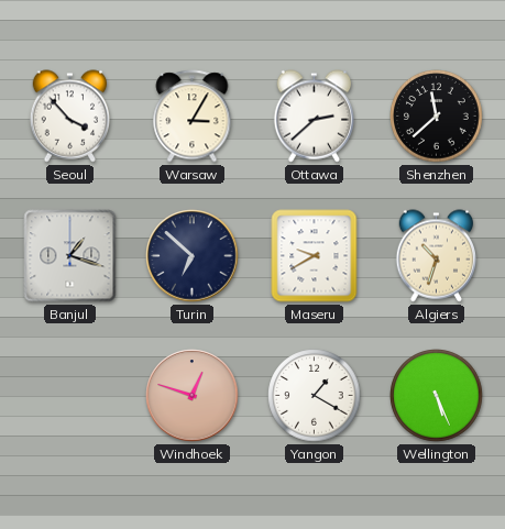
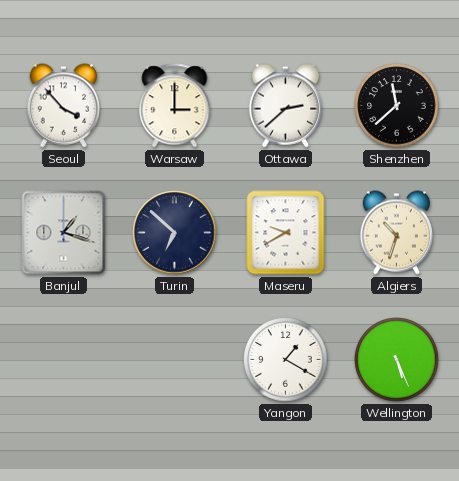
Warsaw: 3:05 -> 3:00 (175, 106)
Windhoek: 12:48 -> none (193, 396)
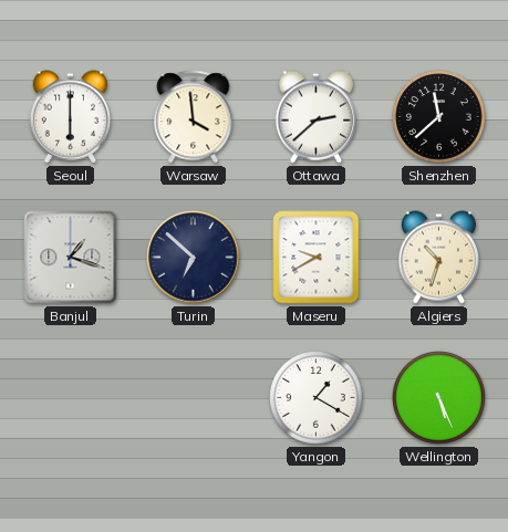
Seoul: 3:53 -> 6:00 (71, 117)
Warsaw: 3:00 -> 3:59 (194, 117)
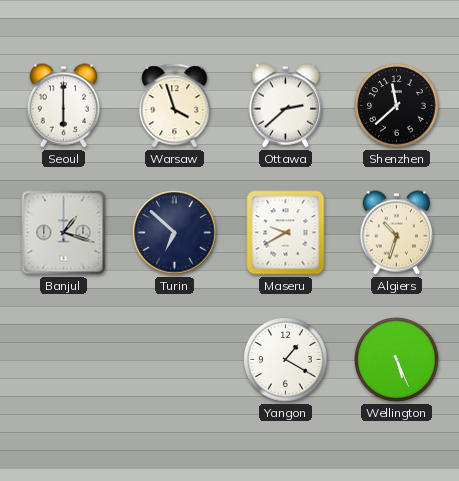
Warsaw: 3:59 -> 3:57 (175, 106)
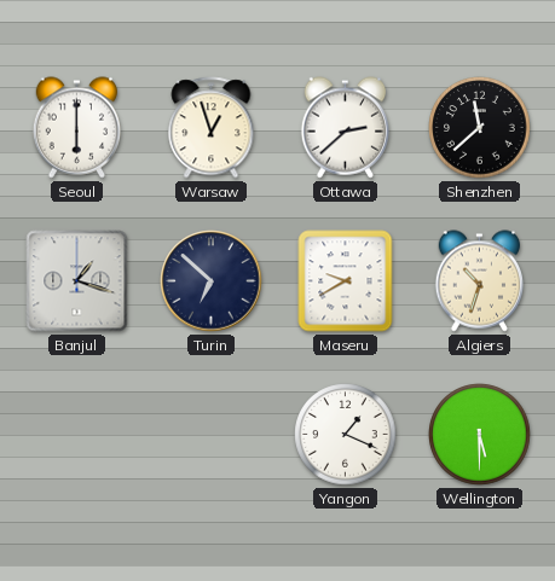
Warsaw: 3:57 -> 12:57 (212, 128)
Yangon: 1:20 -> 1:19 (346, 435)
Wellington: 5:26 -> 5:30 (480, 435)
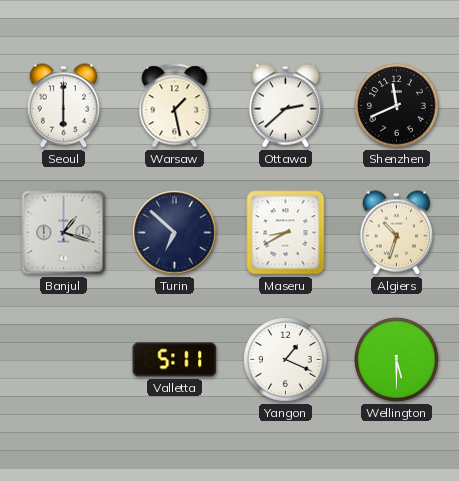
Warsaw: 12:57 -> 1:28 (175, 106)
Shenzhen: 11:38 -> 11:41 (397, 106)
Maseru: 9:40 -> 8:40 (286, 233)
Valletta: none -> 5:11 (175, 360)
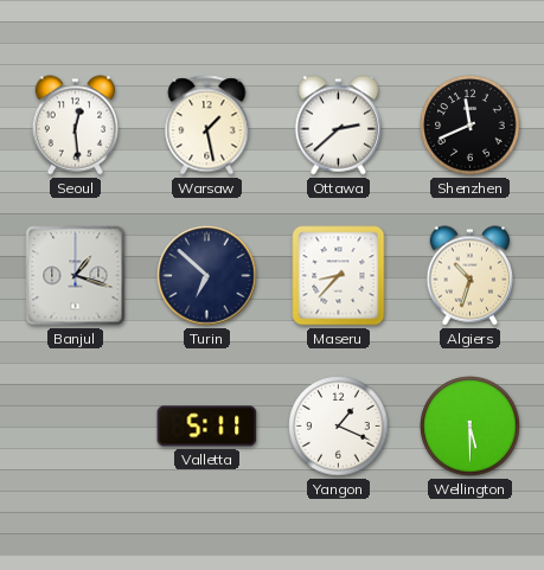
Seoul: 6:00 -> 12:29 (76, 126)
Maseru: 8:40 -> 8:37 (339, 276)
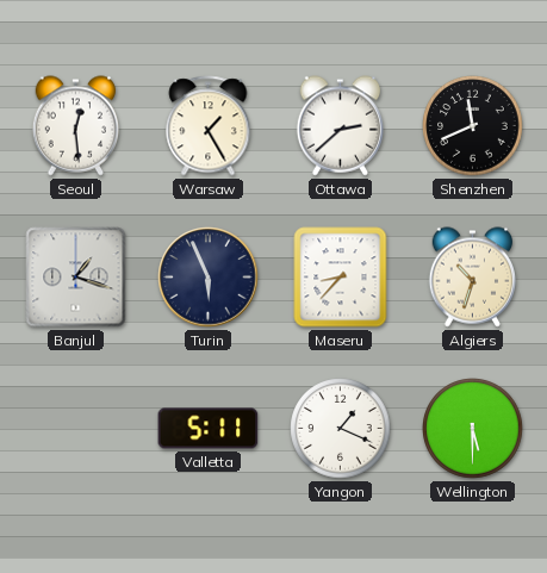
Warsaw: 1:28 -> 1:25 (209, 126)
Turin: 6:52 -> 5:56 (209, 278)
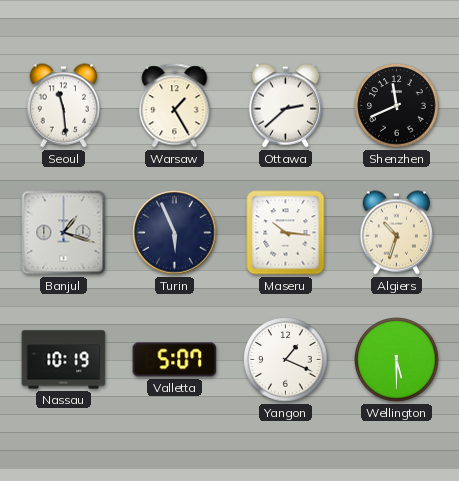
Seoul: 12:29 -> 11:29 (64, 106)
Maseru: 8:37 -> 10:16 (286, 233)
Nassau: none -> 10:19 (64, 360)
Valletta: 5:11 -> 5:07 (175, 360)
